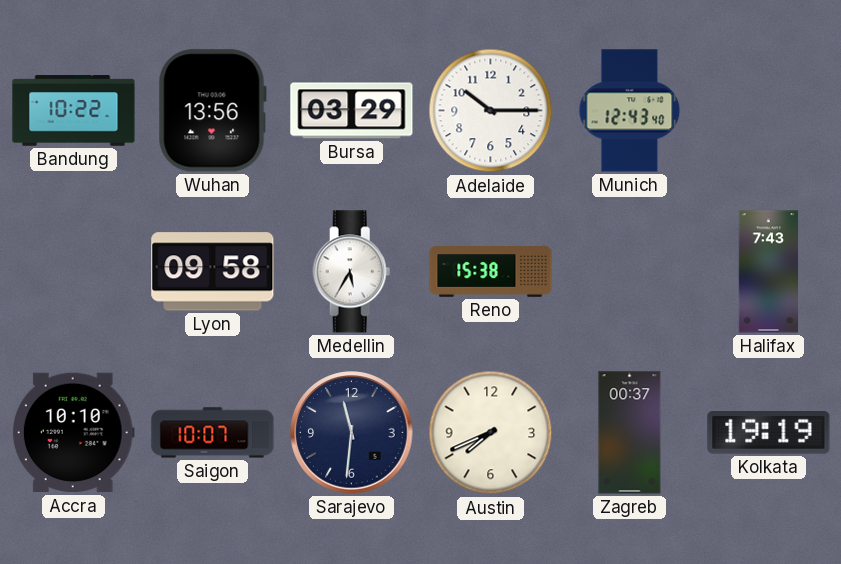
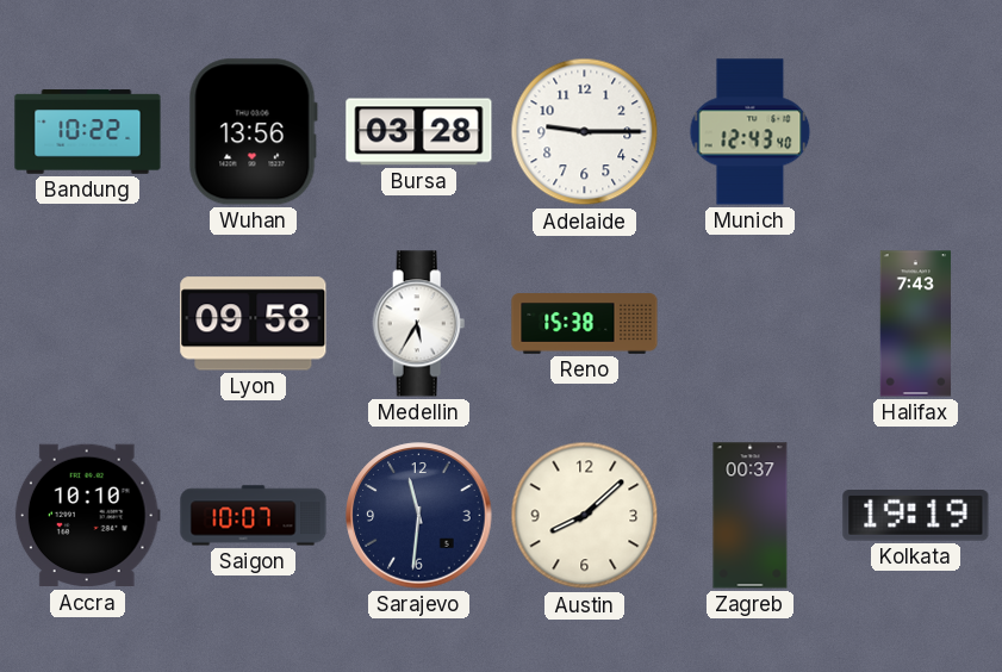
Bursa: 03:29 -> 03:28 (419, 132)
Adelaide: 10:15 -> 9:15 (585, 132)
Austin: 7:41 -> 8:08 (585, 516)
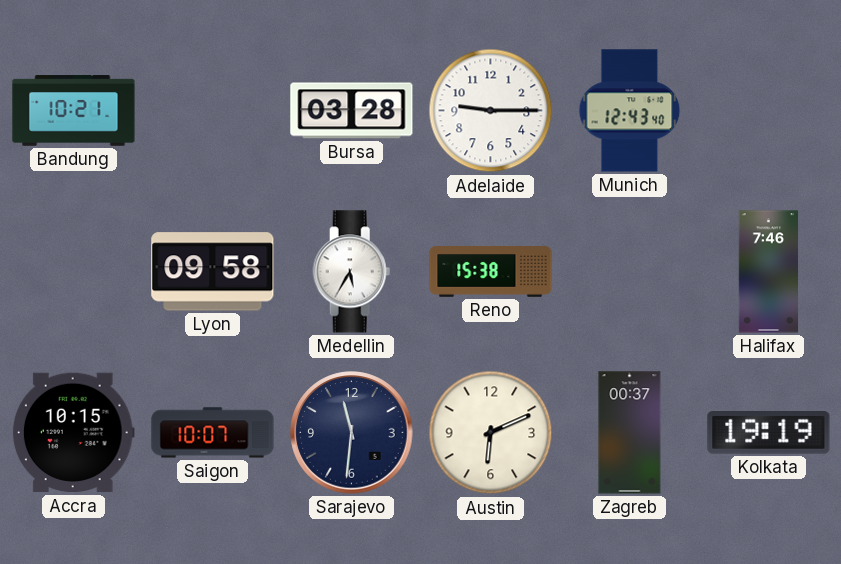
Bandung: 10:22 -> 10:21 (74, 111)
Wuhan: 13:56 -> none (253, 132)
Halifax: 7:43 -> 7:46 (769, 272)
Accra: 10:10 -> 10:15 (73, 433)
Austin: 8:08 -> 6:11 (491, 433)
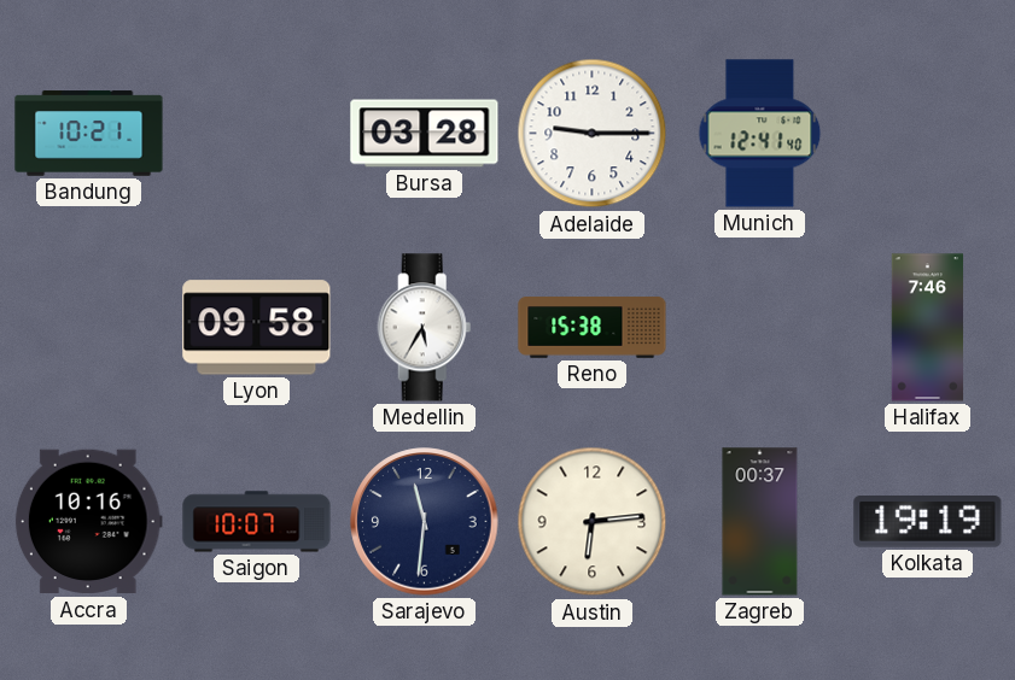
Munich: 12:43 -> 12:41 (760, 134)
Accra: 10:15 -> 10:16 (88, 522)
Austin: 6:11 -> 6:14 (593, 522)
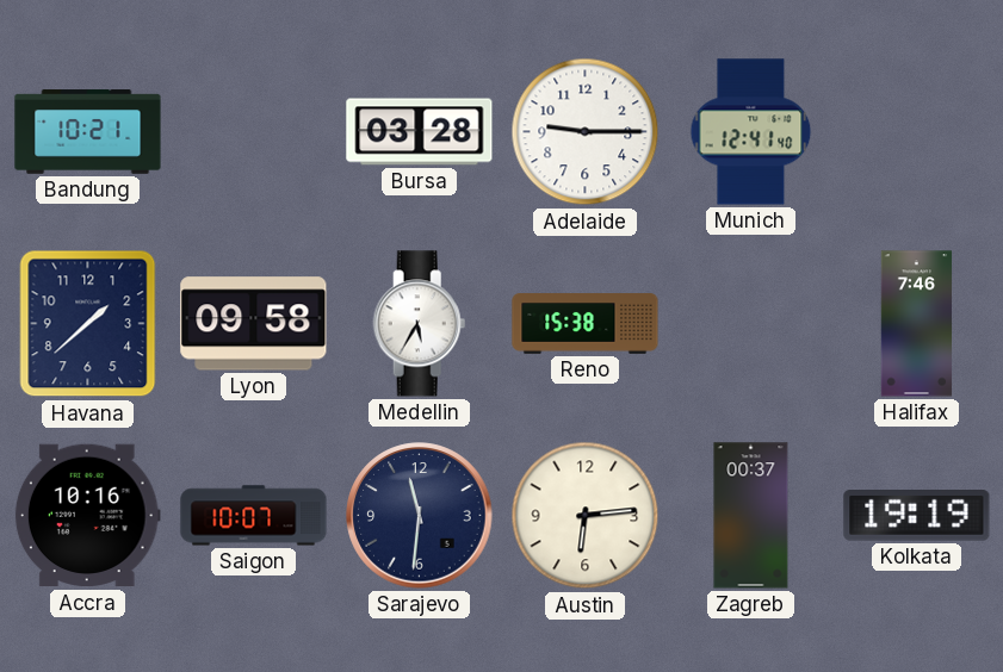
Havana: none -> 1:38 (88, 324)
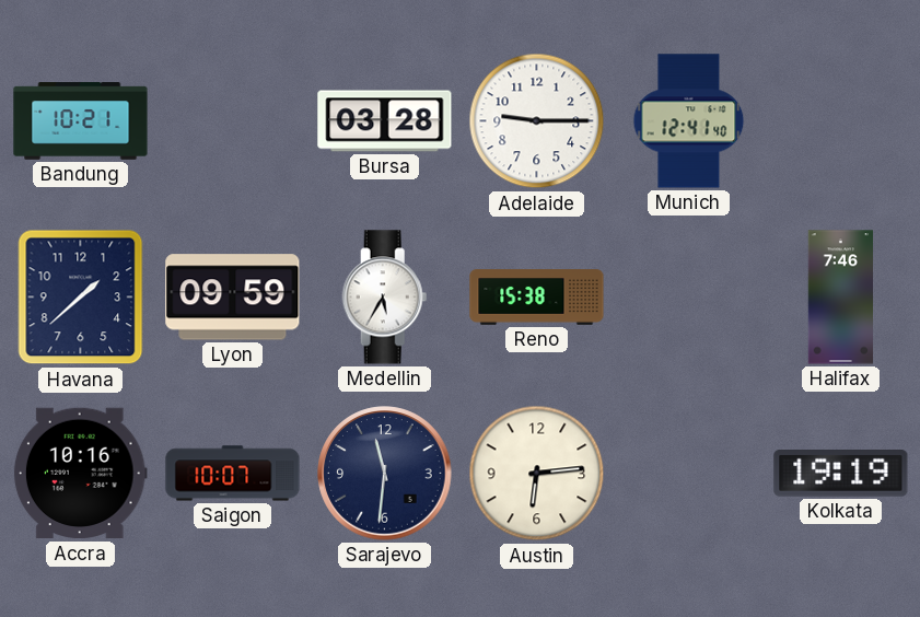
Lyon: 09:58 -> 09:59 (233, 298)
Zagreb: 00:37 -> none (751, 516)
